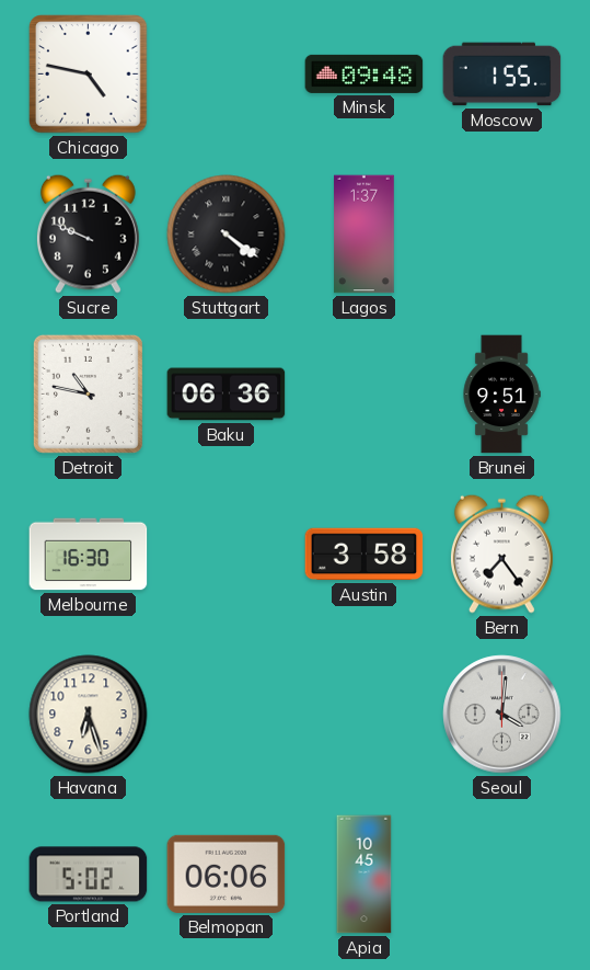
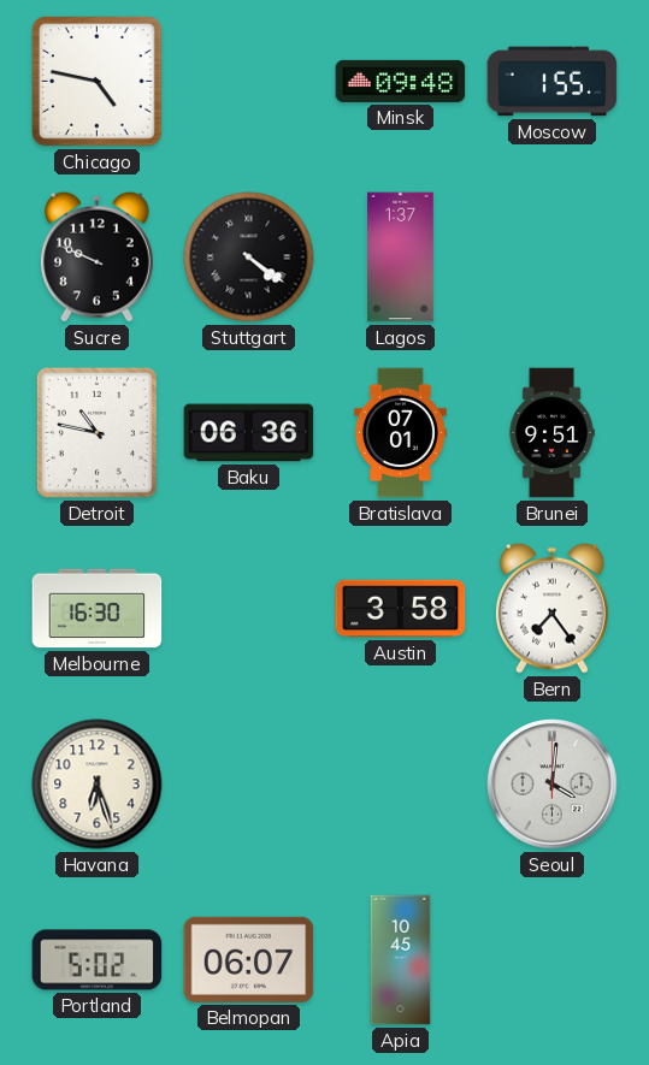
Bratislava: none -> 07:01 (401, 433)
Belmopan: 06:06 -> 06:07 (249, 959)
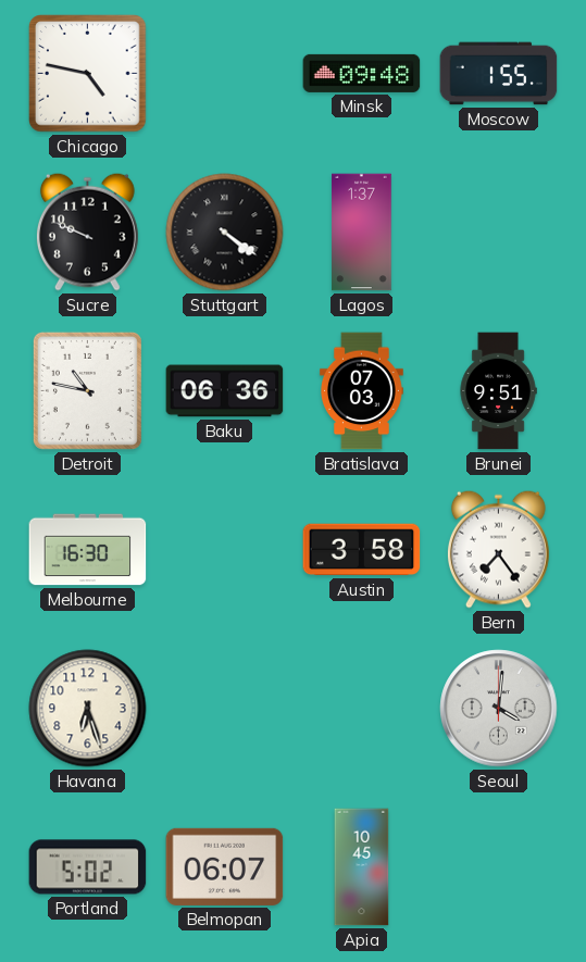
Bratislava: 07:01 -> 07:03 (362, 391)
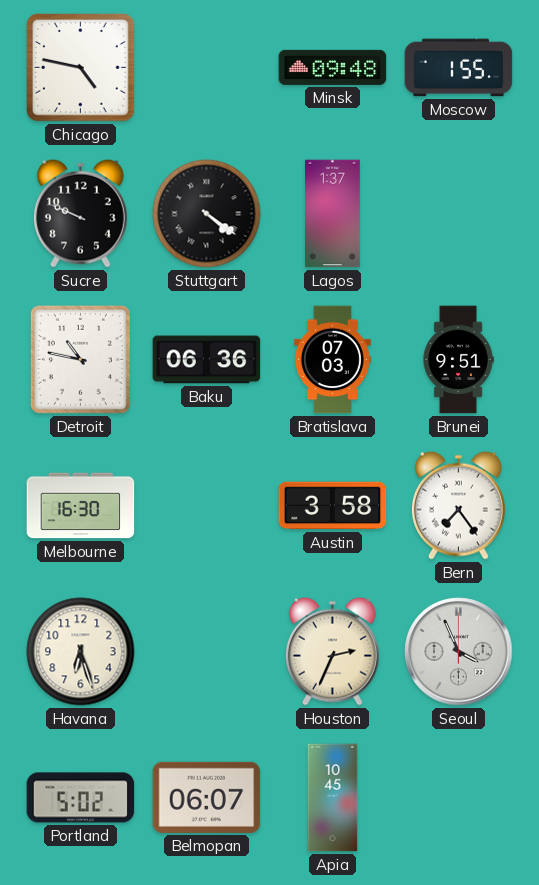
Houston: none -> 2:34 (332, 651)
Seoul: 4:01 -> 3:56 (459, 652)
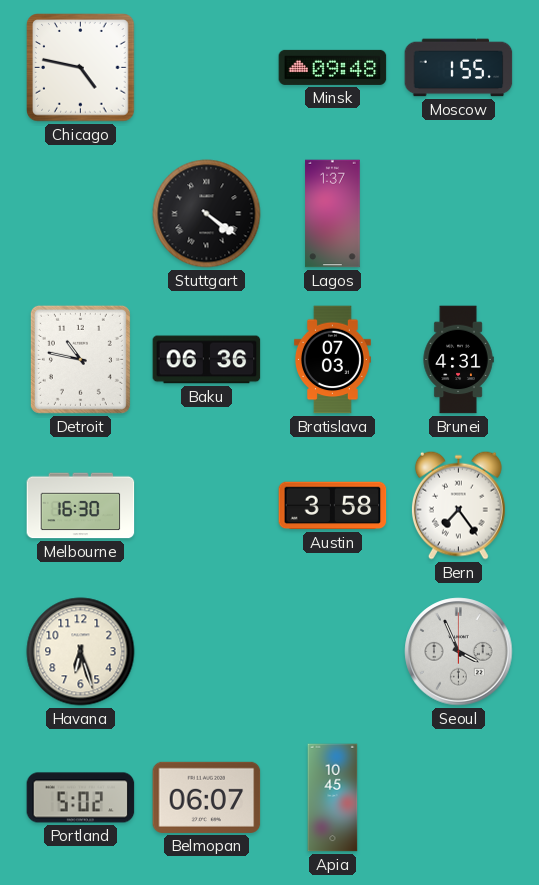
Sucre: 9:49 -> none (80, 213)
Brunei: 9:51 -> 4:31 (458, 360)
Houston: 2:34 -> none (332, 651)
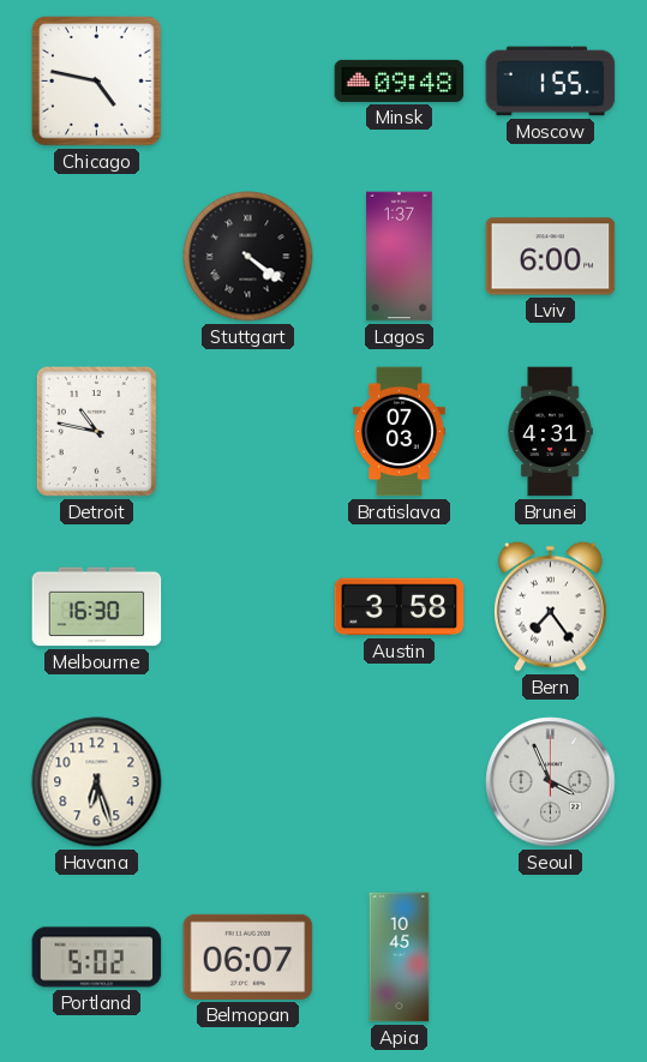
Lviv: none -> 6:00 (551, 257)
Baku: 06:36 -> none (207, 360)
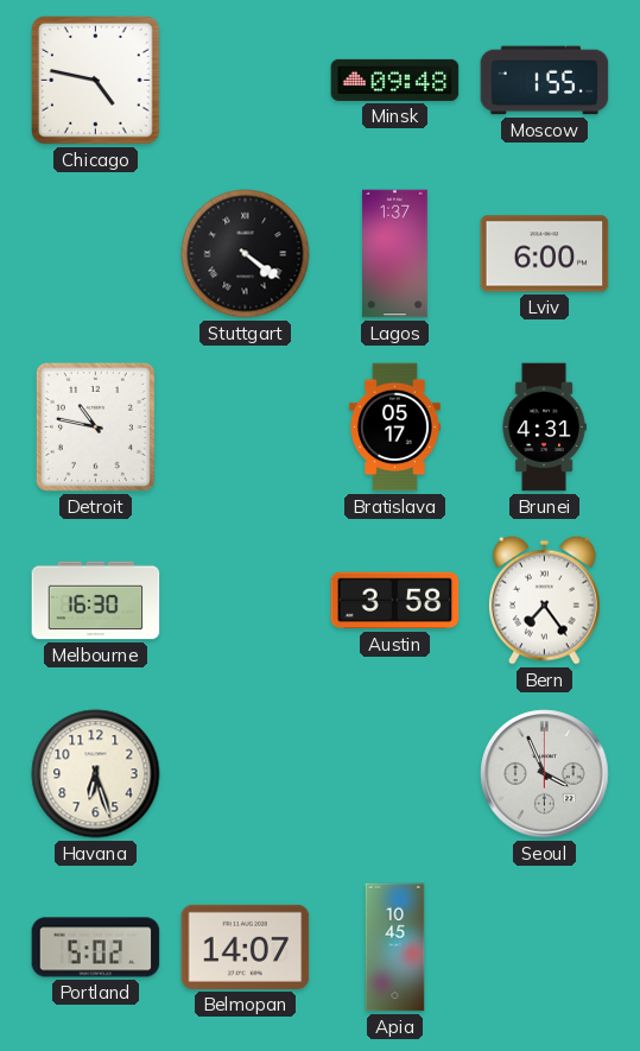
Bratislava: 07:03 -> 05:17 (395, 428)
Belmopan: 06:07 -> 14:07 (246, 946)
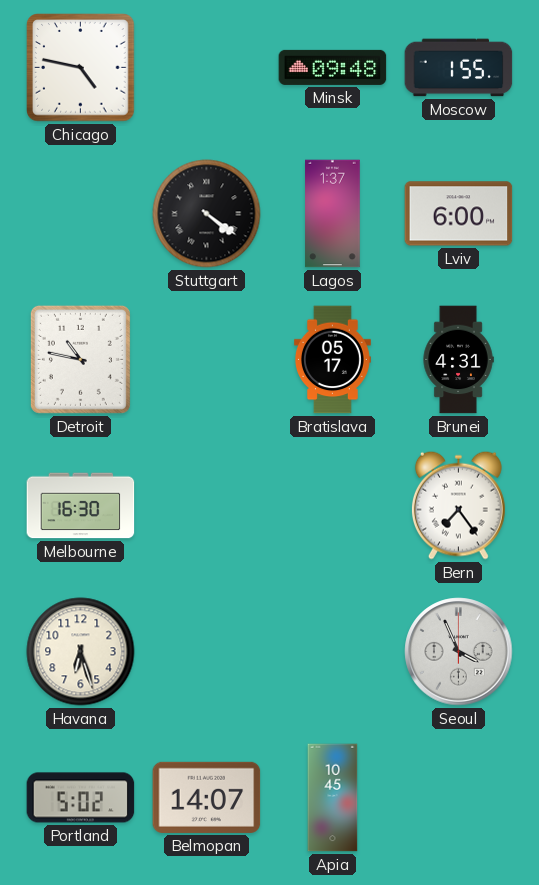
Austin: 3:58 -> none (395, 601)
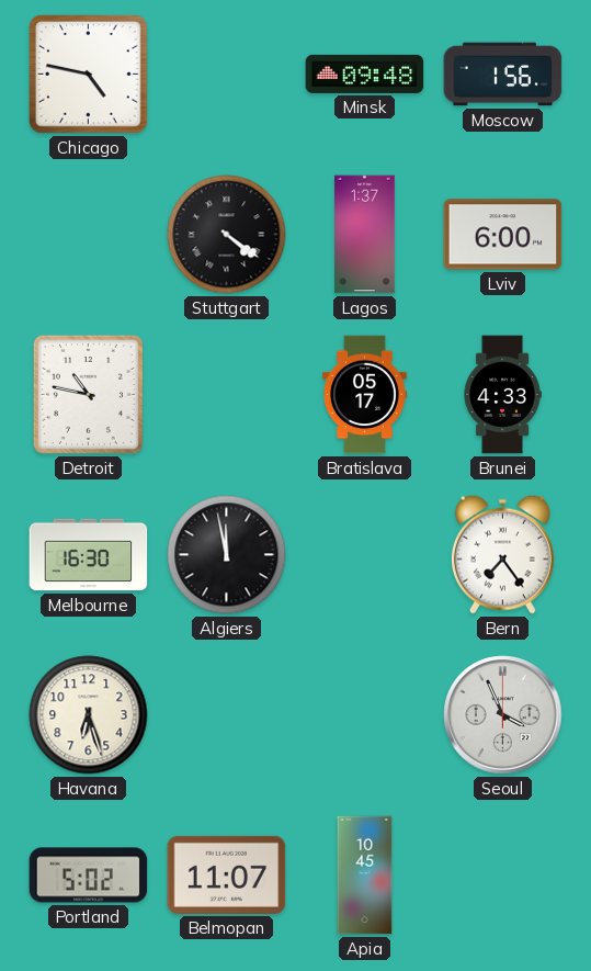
Moscow: 1:55 -> 1:56 (503, 75)
Brunei: 4:31 -> 4:33 (502, 395)
Algiers: none -> 11:58 (227, 555)
Belmopan: 14:07 -> 11:07 (227, 874)
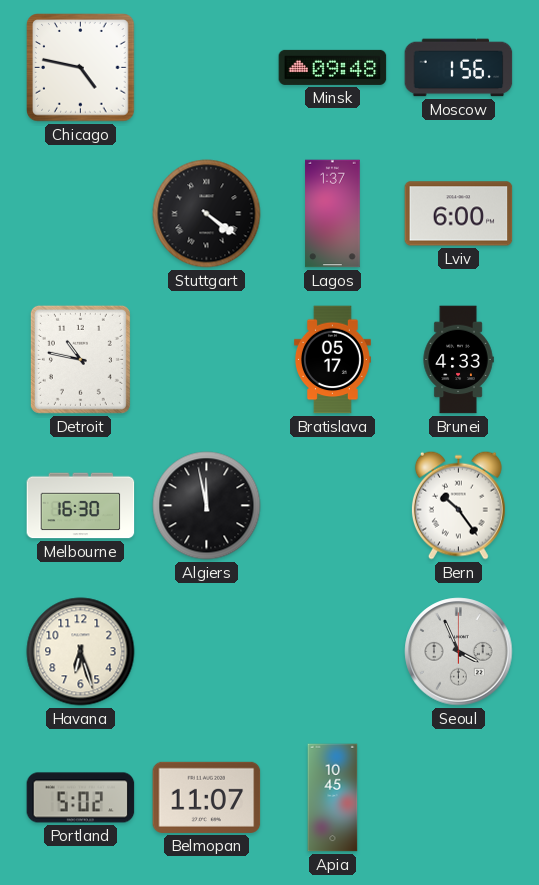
Bern: 7:24 -> 10:24 (458, 505)
